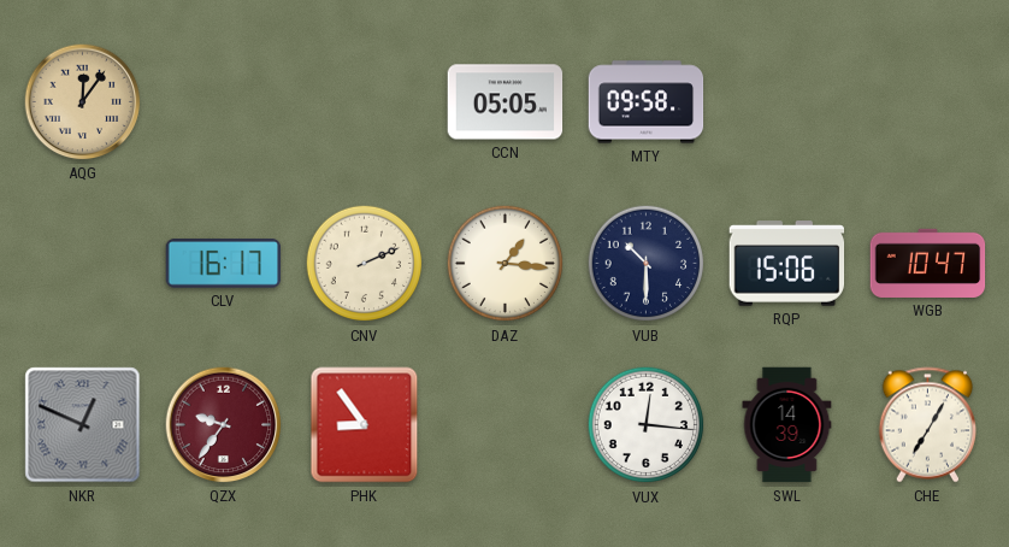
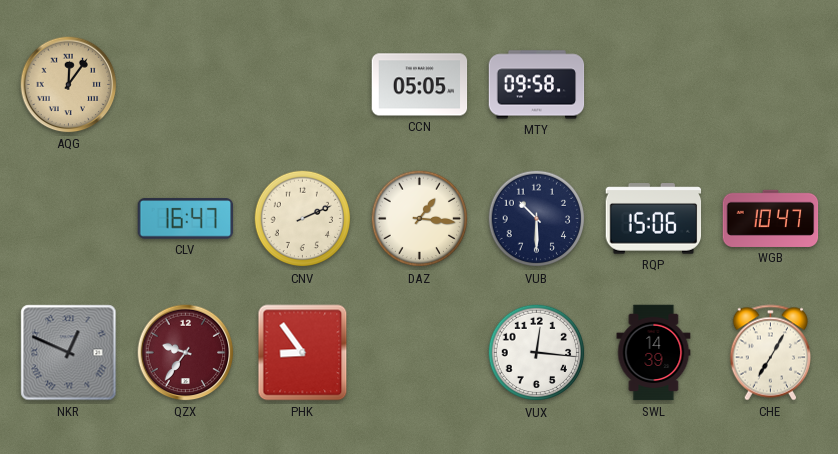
CLV: 16:17 -> 16:47 (186, 219)
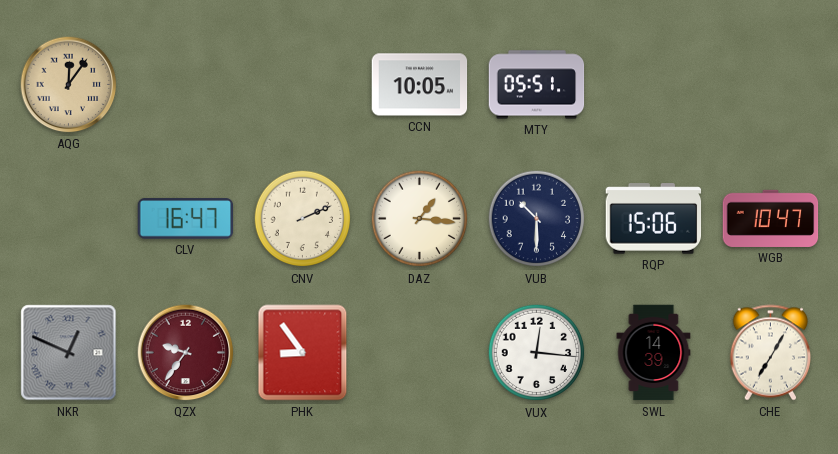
CCN: 05:05 -> 10:05 (420, 85)
MTY: 09:58 -> 05:51 (537, 85)
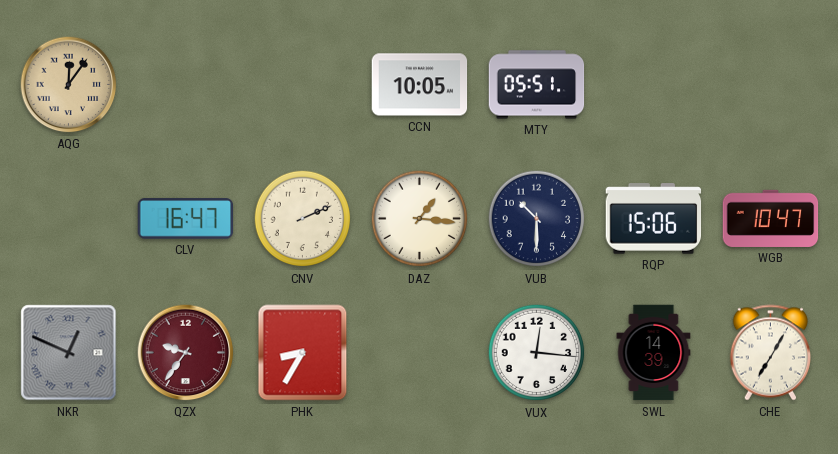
PHK: 8:54 -> 8:35 (303, 353)
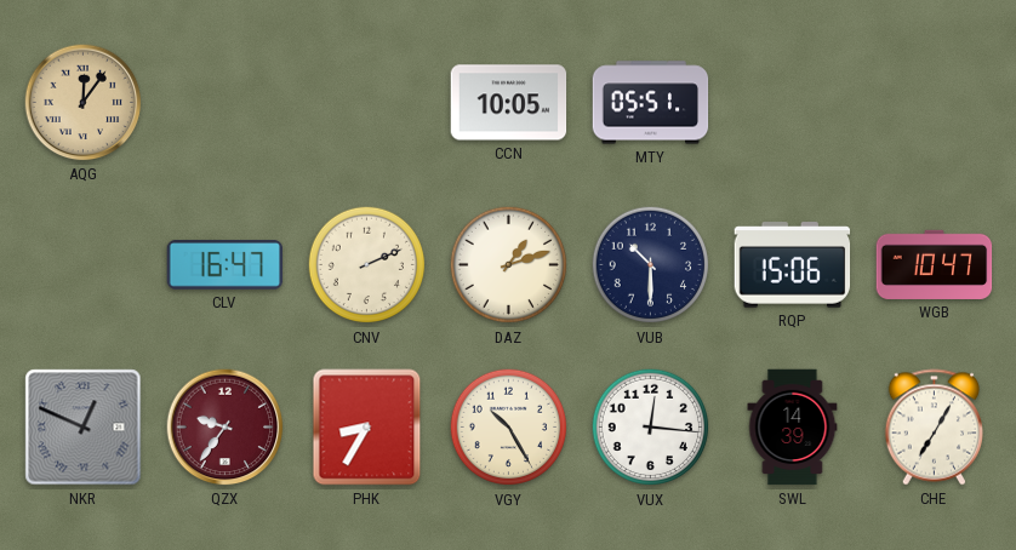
DAZ: 1:16 -> 1:12 (509, 265)
VGY: none -> 10:25 (509, 428)
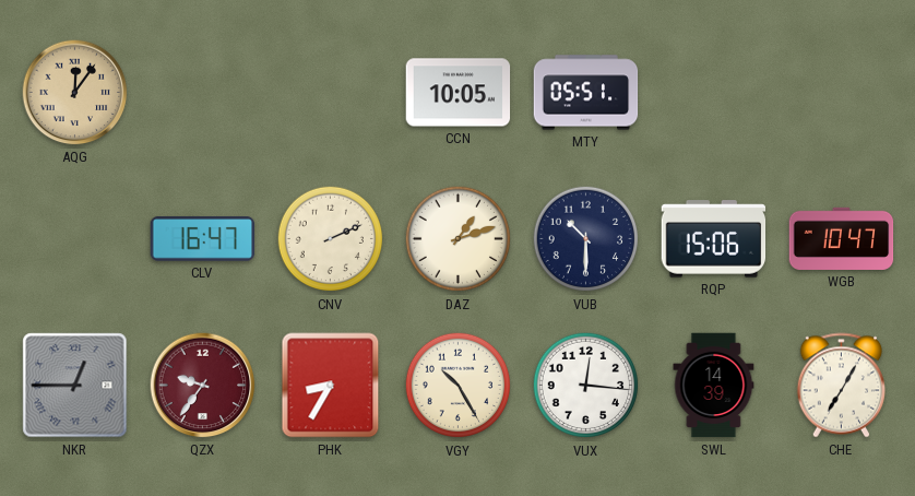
NKR: 12:49 -> 12:45 (75, 386)
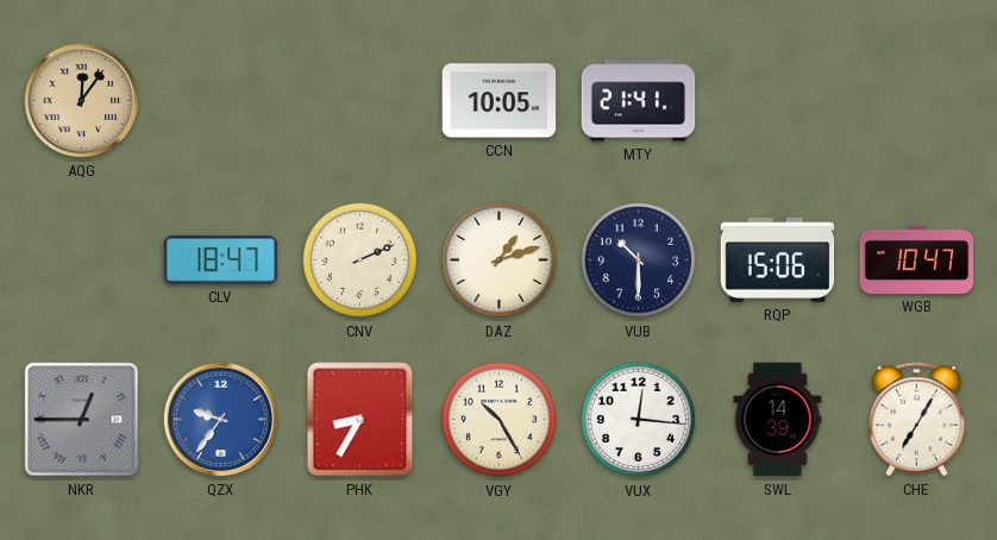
MTY: 05:51 -> 21:41 (639, 101)
CLV: 16:47 -> 18:47 (221, 260)
QZX dial: burgundy -> blue (221, 420)
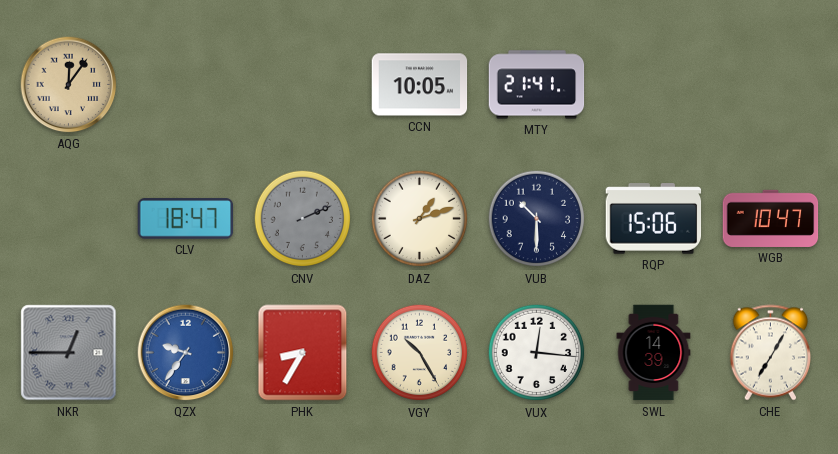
CNV dial: cream -> grey (303, 219)
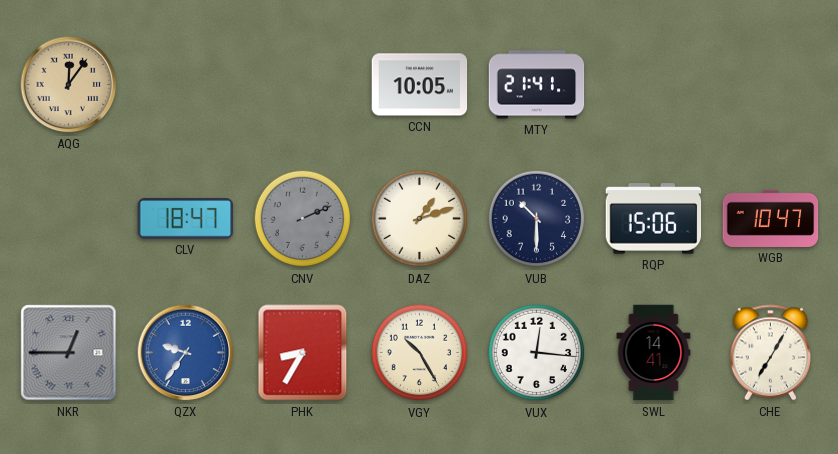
SWL: 14:39 -> 14:41 (654, 353)
